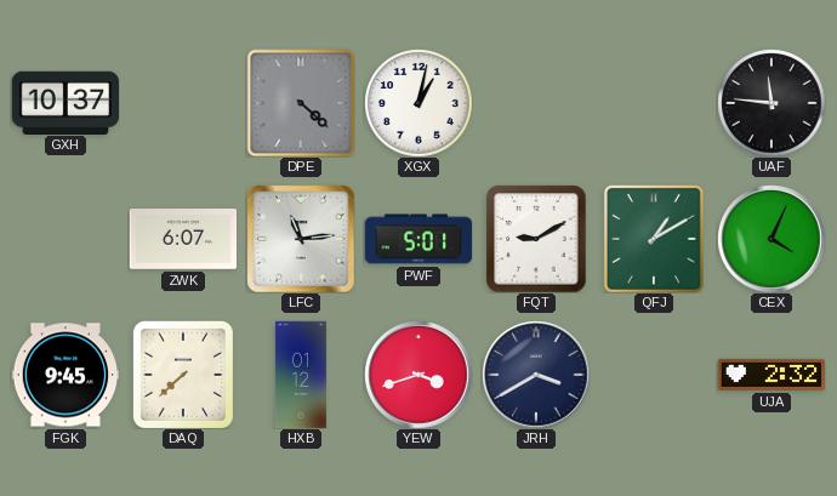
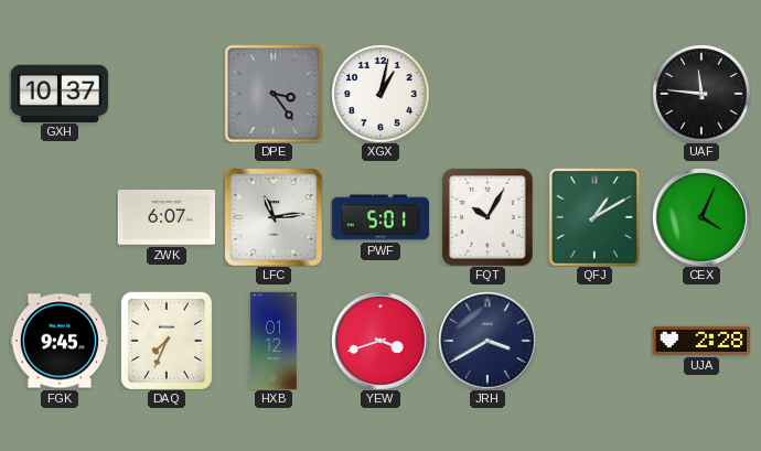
DPE: 4:22 -> 3:24 (274, 94)
FQT: 9:10 -> 10:05 (487, 217)
DAQ: 7:38 -> 7:34 (167, 341)
UJA: 2:32 -> 2:28 (701, 341)
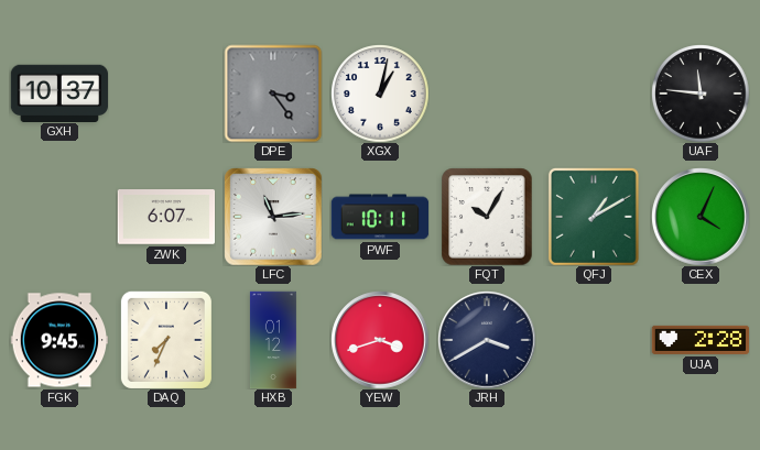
PWF: 5:01 -> 10:11 (380, 217)
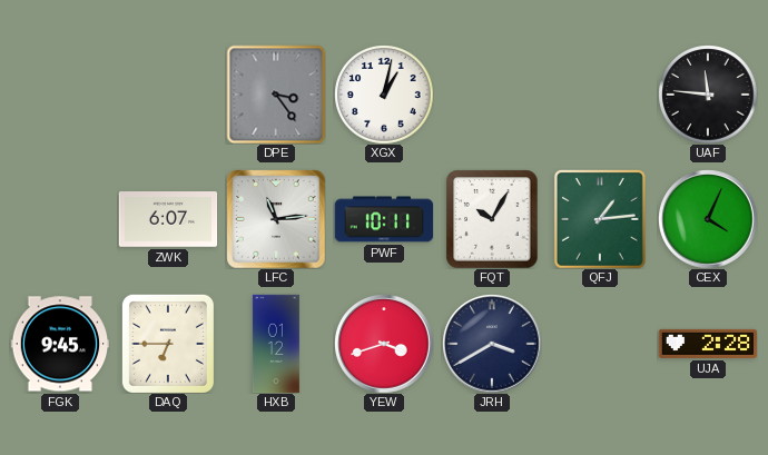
GXH: 10:37 -> none (58, 92)
QFJ: 1:10 -> 1:14 (600, 219)
DAQ: 7:34 -> 6:45 (168, 344)
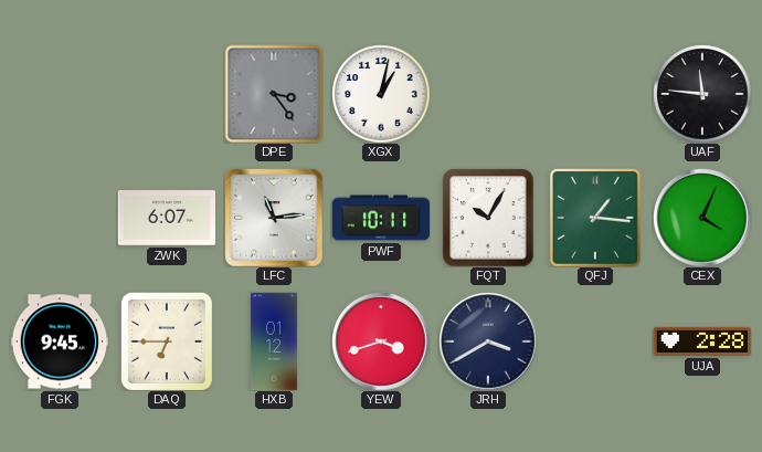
QFJ: 1:14 -> 1:16 (595, 218)
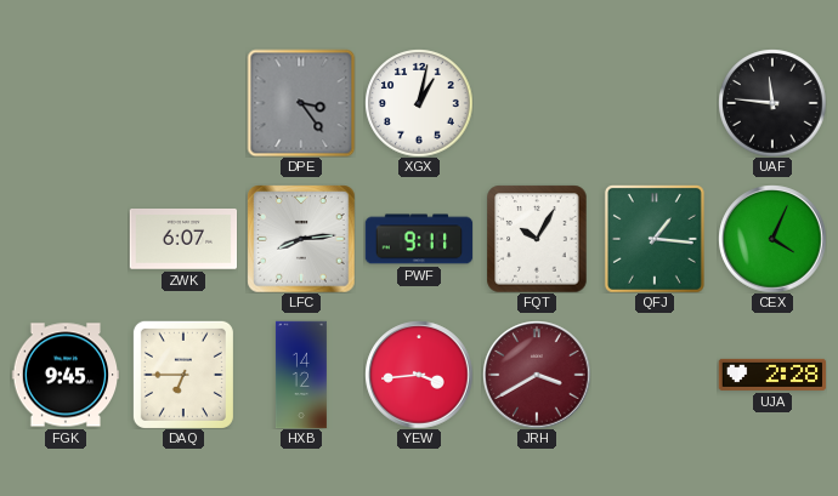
LFC: 11:14 -> 8:14 (301, 239)
PWF: 10:11 -> 9:11 (419, 239)
HXB: 01:12 -> 14:12 (301, 375)
YEW: 3:42 -> 3:44 (419, 375)
JRH dial: navy -> burgundy (537, 375)
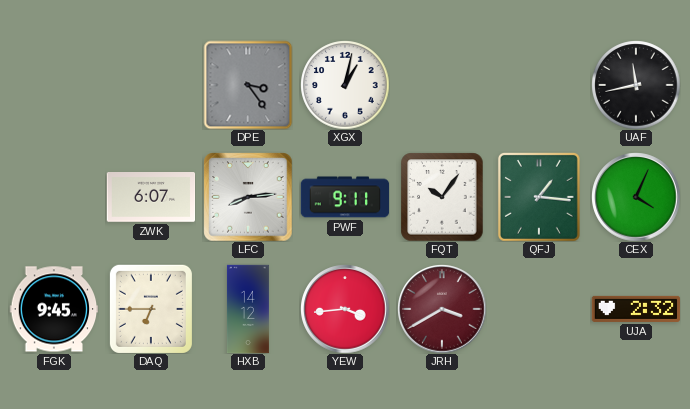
UAF: 11:46 -> 11:43 (636, 85)
FQT: 10:05 -> 10:06 (442, 197)
UJA: 2:28 -> 2:32 (636, 309)
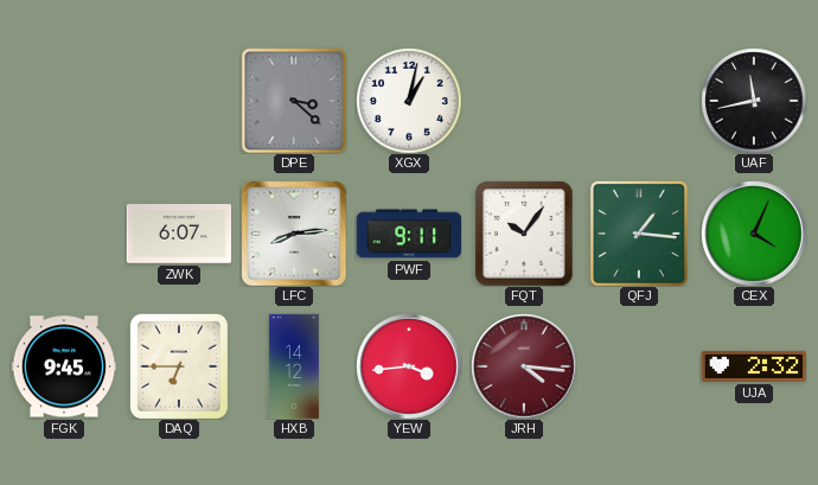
DPE: 3:24 -> 3:22 (294, 101)
JRH: 3:40 -> 4:16 (524, 366)
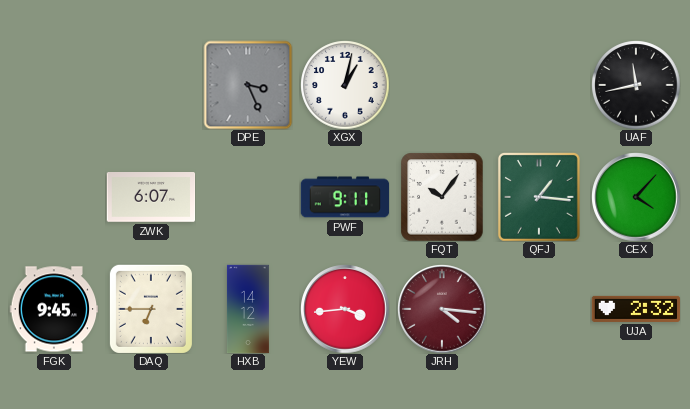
DPE: 3:22 -> 3:26 (248, 85)
LFC: 8:14 -> none (294, 234)
CEX: 4:04 -> 4:07 (636, 197)
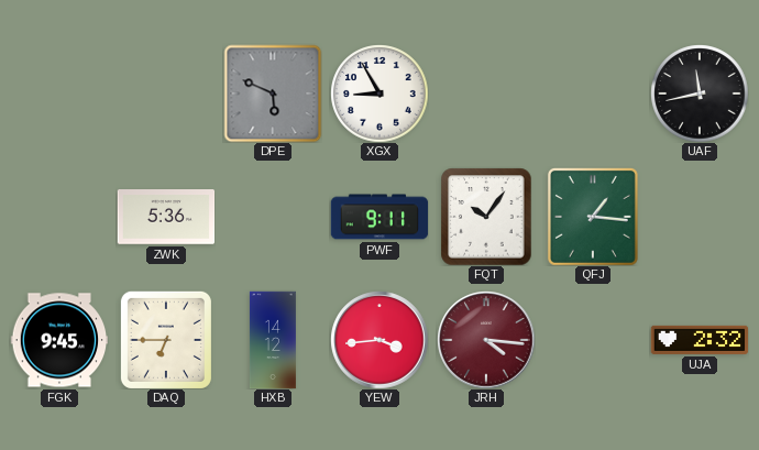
DPE: 3:26 -> 5:49 (273, 94)
XGX: 1:02 -> 8:55 (380, 94)
ZWK: 6:07 -> 5:36 (166, 217)
CEX: 4:07 -> none (636, 197)
